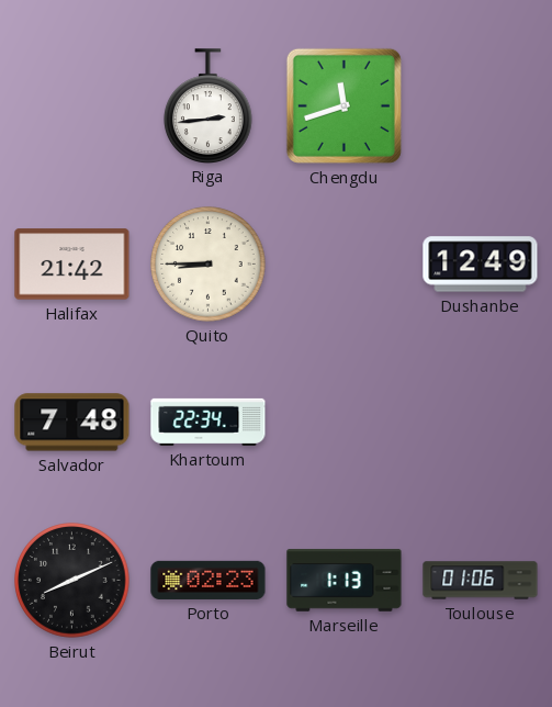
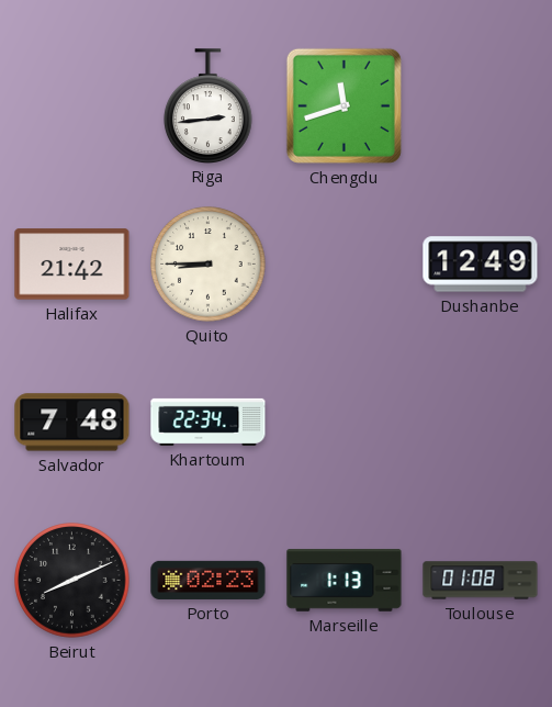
Toulouse: 01:06 -> 01:08 (481, 581)
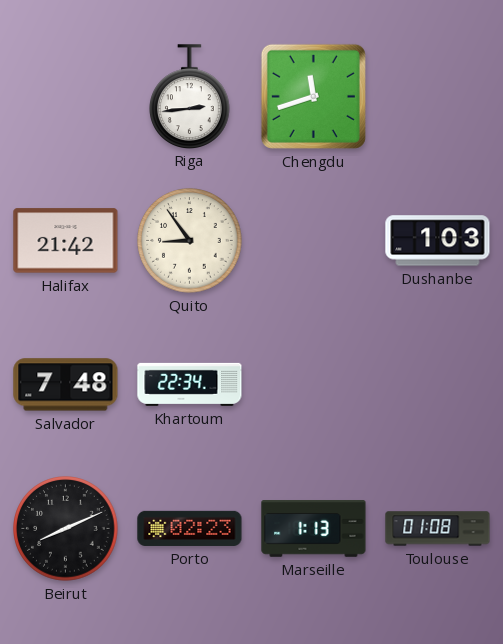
Quito: 8:45 -> 8:54 (190, 241)
Dushanbe: 12:49 -> 1:03 (438, 241)
